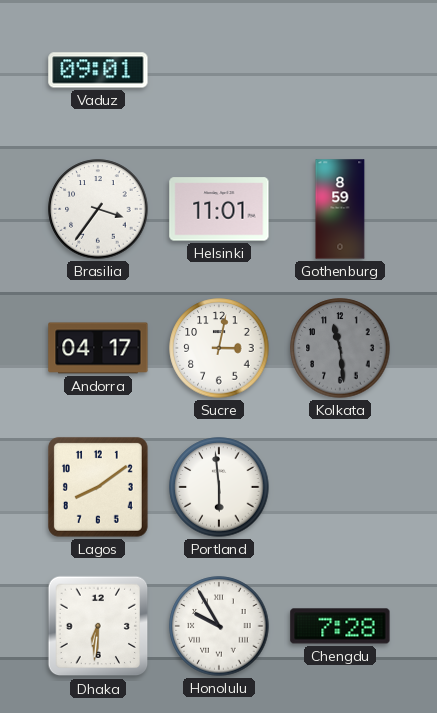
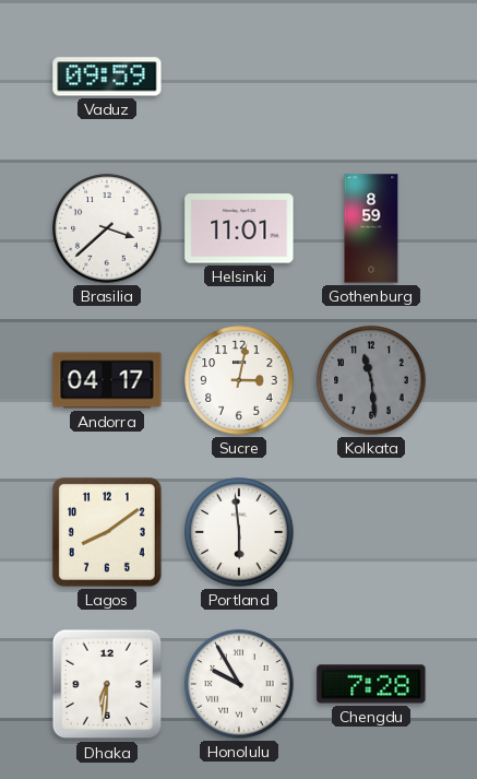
Vaduz: 09:01 -> 09:59 (107, 76)
Brasilia: 3:36 -> 3:38 (107, 228)
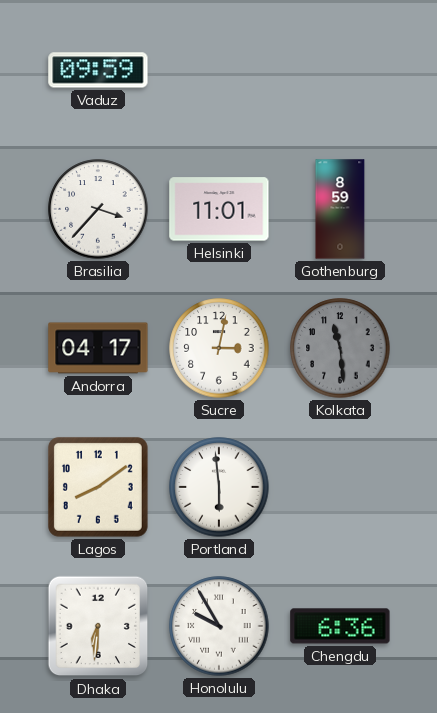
Brasilia: 3:38 -> 3:37 (98, 209)
Chengdu: 7:28 -> 6:36 (340, 626)
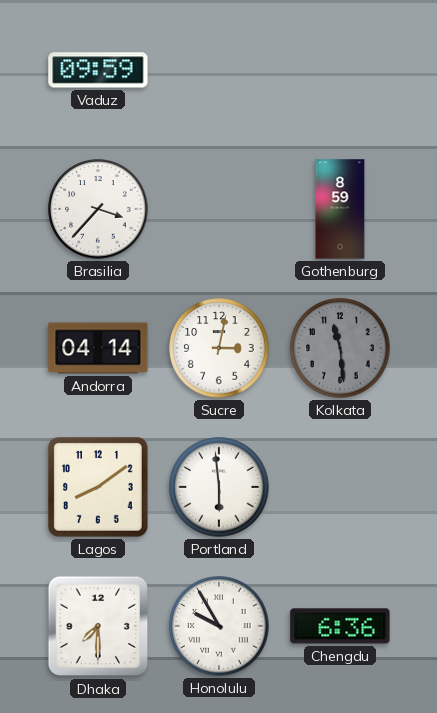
Helsinki: 11:01 -> none (219, 209)
Andorra: 04:17 -> 04:14 (98, 348)
Dhaka: 6:31 -> 7:30 (98, 626)
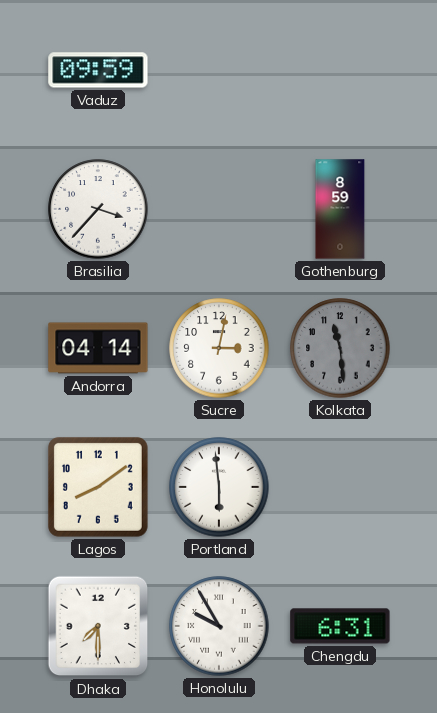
Chengdu: 6:36 -> 6:31 (340, 626)
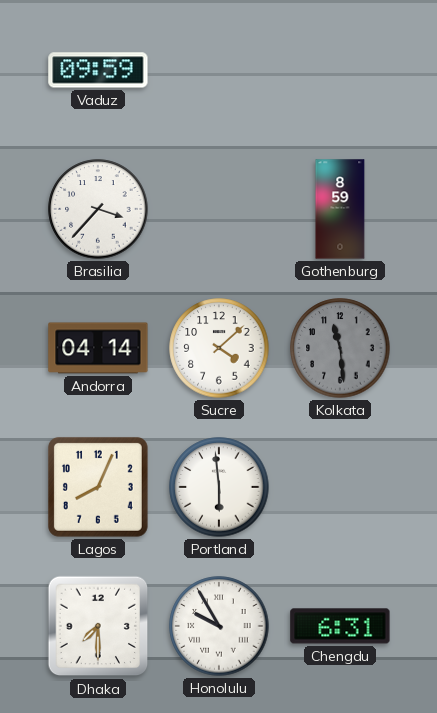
Sucre: 3:02 -> 4:08 (219, 348)
Lagos: 8:09 -> 8:04 (98, 487)
